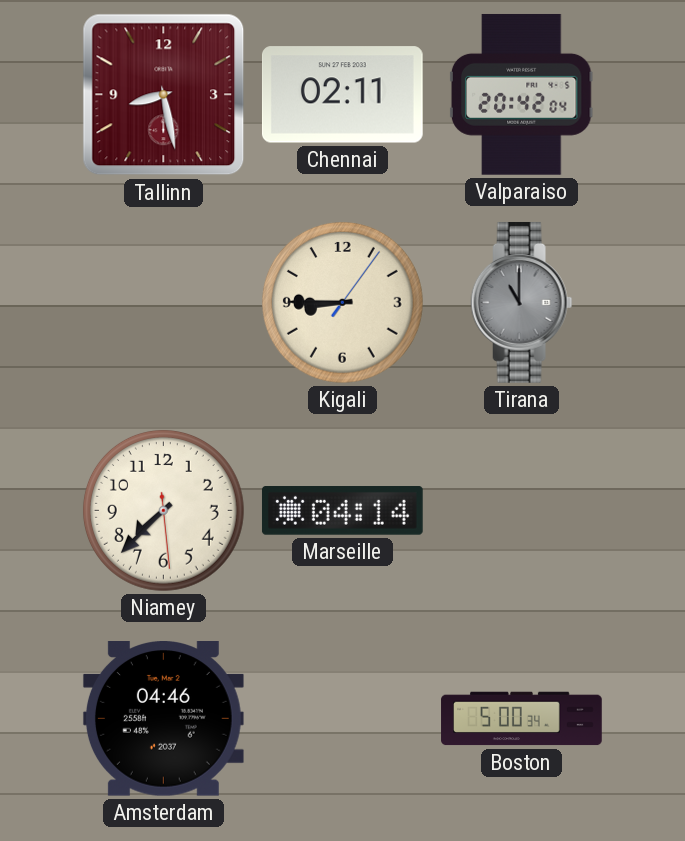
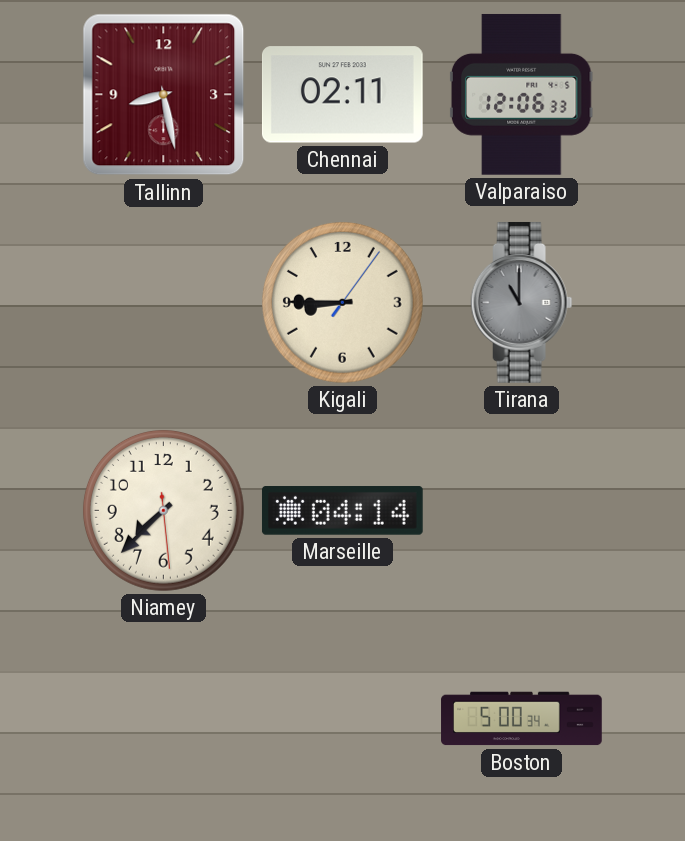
Valparaiso: 20:42 -> 12:06 (521, 94)
Amsterdam: 04:46 -> none (163, 719)
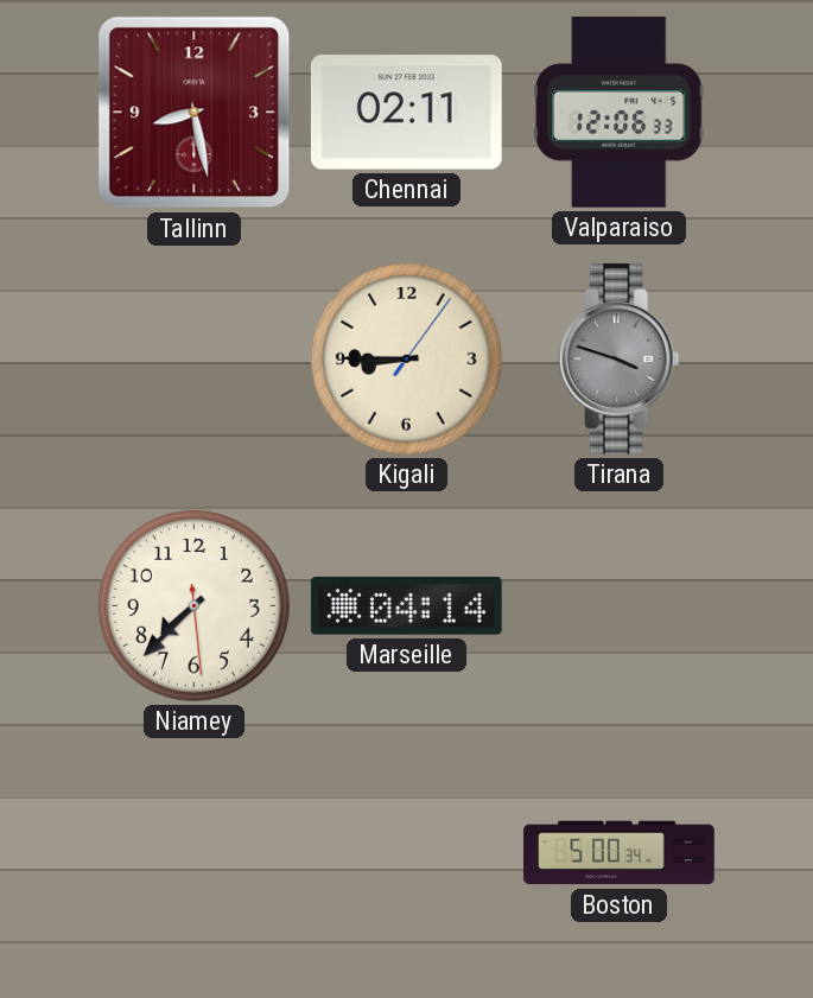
Tirana: 11:00 -> 3:48 (620, 358)
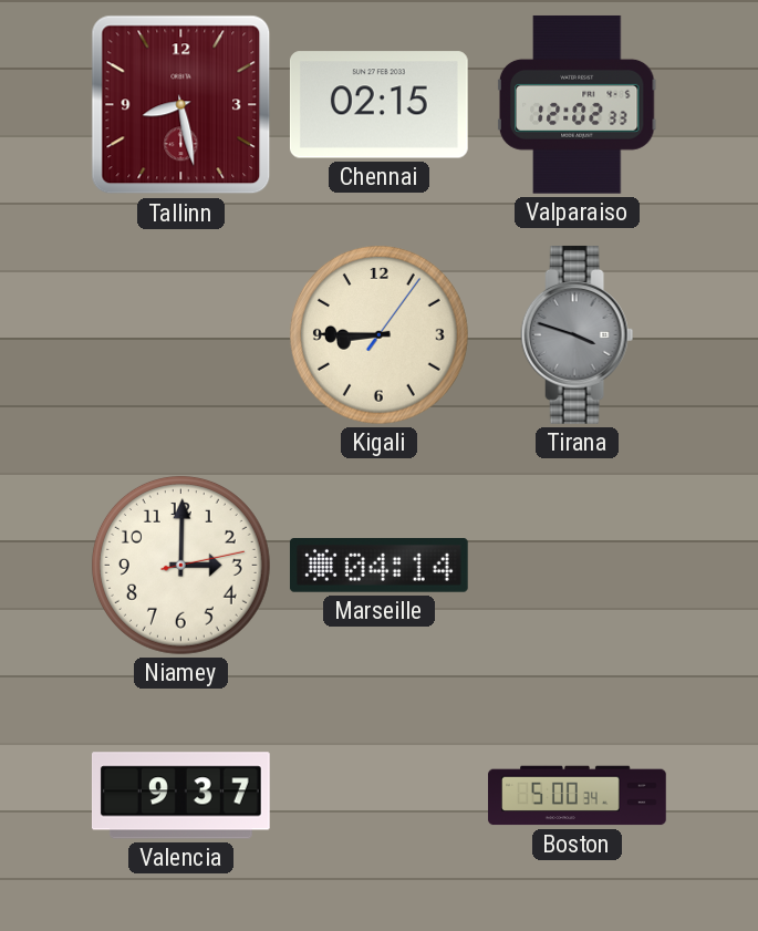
Chennai: 02:11 -> 02:15 (378, 105)
Valparaiso: 12:06 -> 12:02 (577, 104)
Niamey: 7:37 -> 3:00 (180, 565)
Valencia: none -> 9:37 (180, 796)
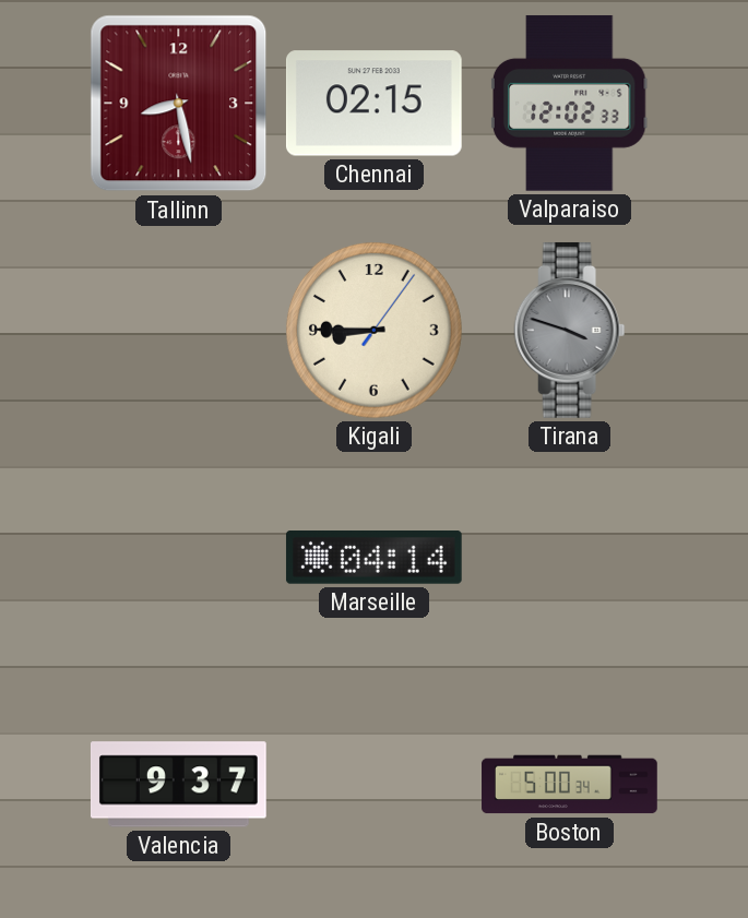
Niamey: 3:00 -> none (180, 565)
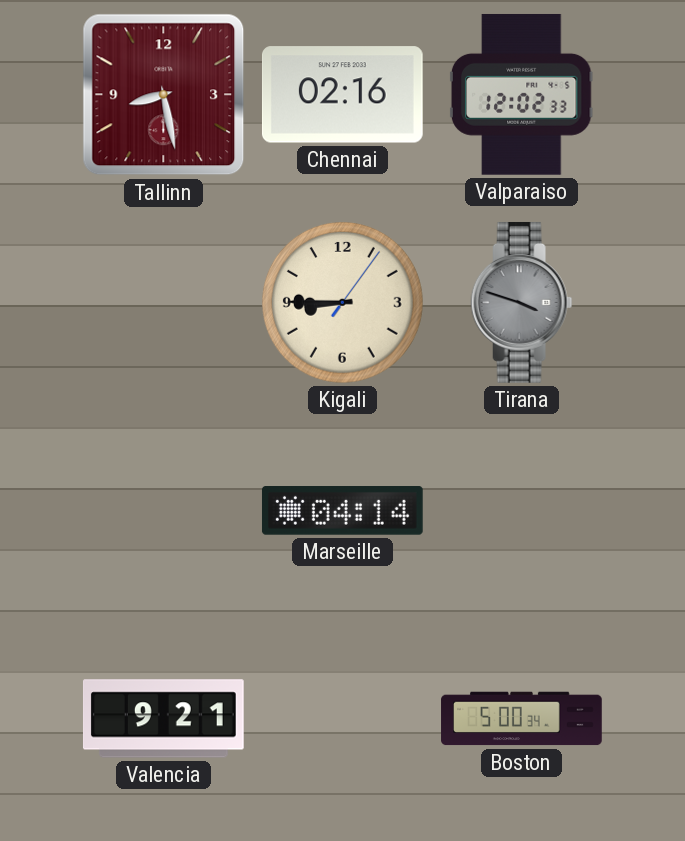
Chennai: 02:15 -> 02:16 (342, 95)
Valencia: 9:37 -> 9:21 (163, 719)
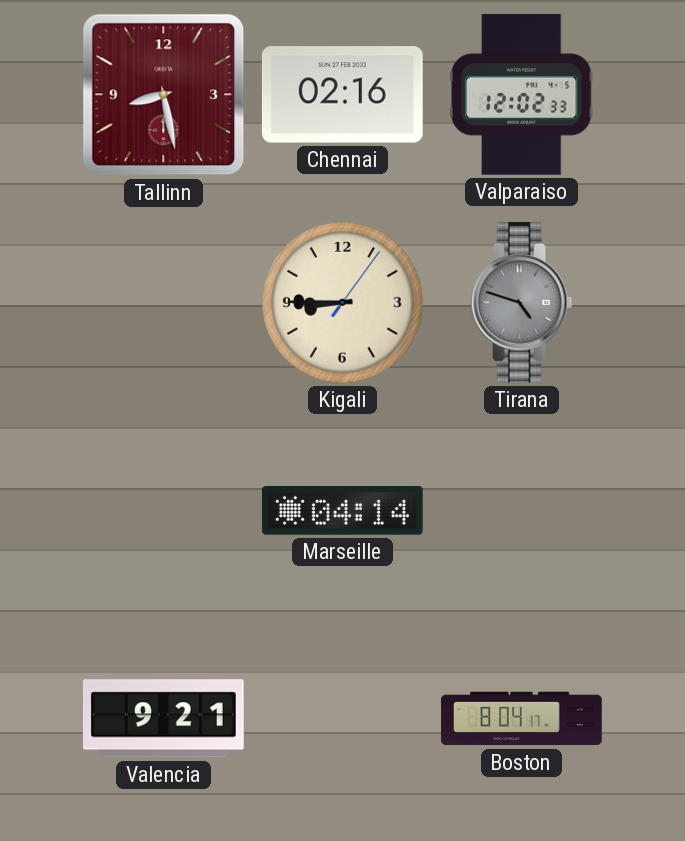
Tirana: 3:48 -> 4:48 (522, 302)
Boston: 5:00 -> 8:04 (522, 719)
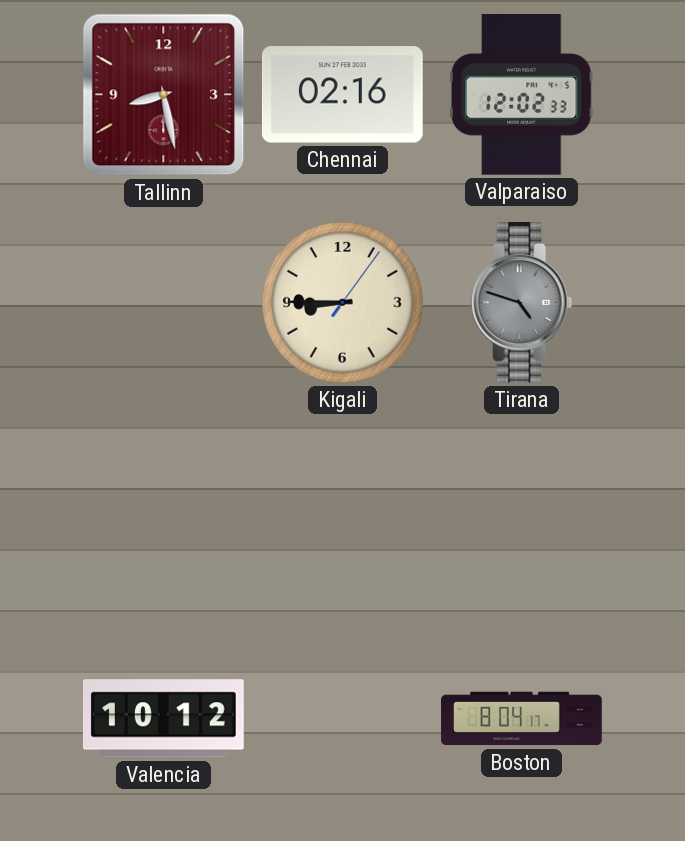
Marseille: 04:14 -> none (342, 511)
Valencia: 9:21 -> 10:12 (163, 719)
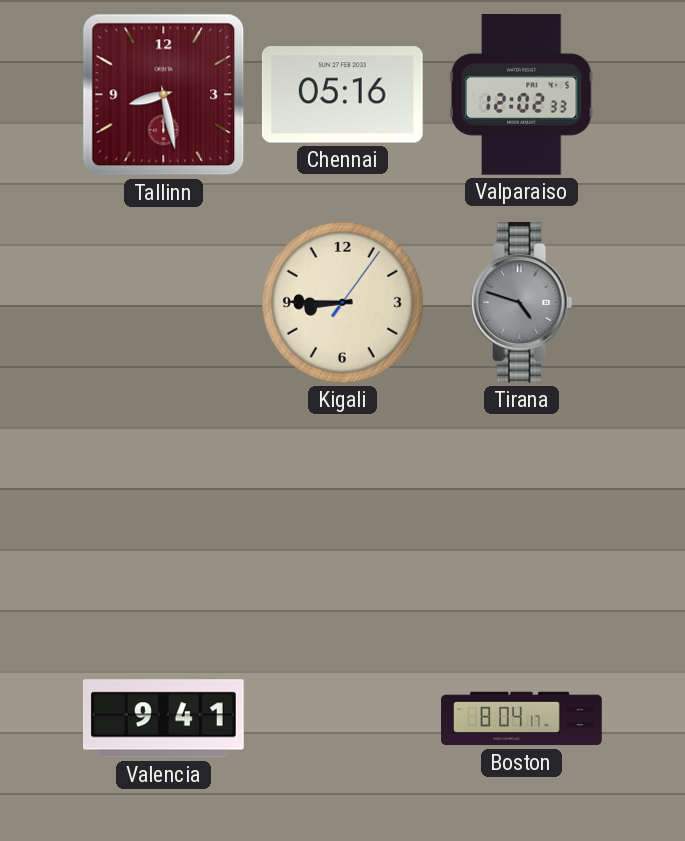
Chennai: 02:16 -> 05:16 (342, 95)
Valencia: 10:12 -> 9:41 (163, 719)
